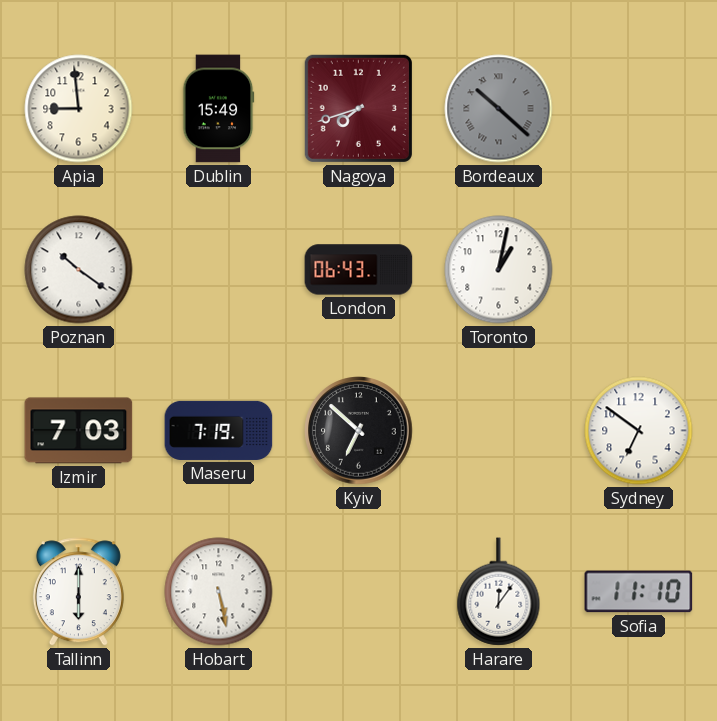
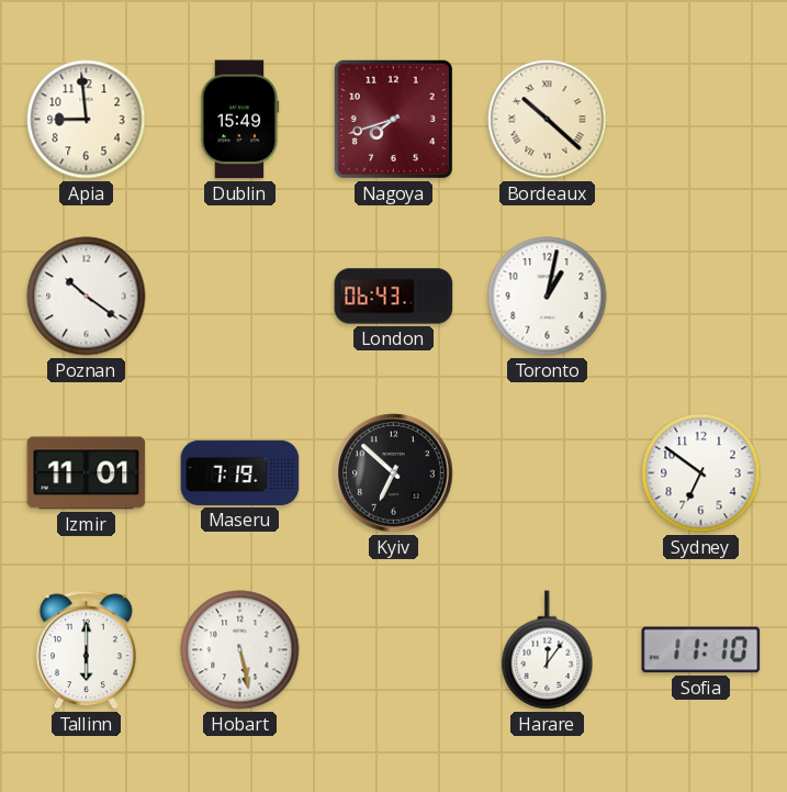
Bordeaux dial: grey -> cream (548, 120)
Izmir: 7:03 -> 11:01 (87, 473)
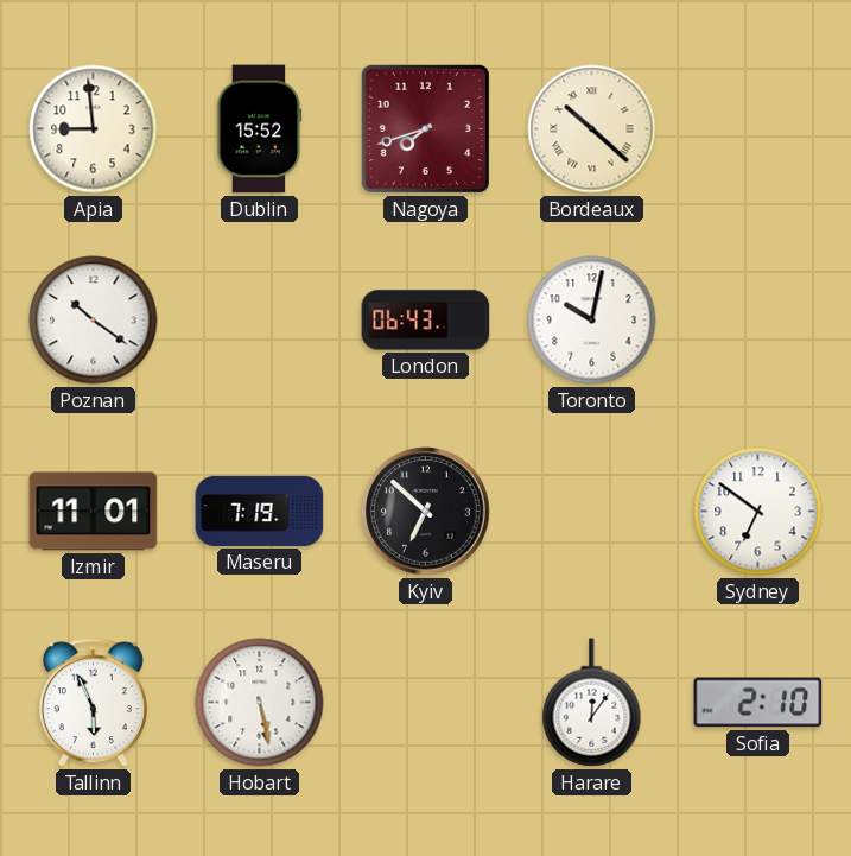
Dublin: 15:49 -> 15:52 (260, 129)
Toronto: 1:02 -> 10:02 (592, 321)
Tallinn: 6:00 -> 5:56 (93, 703)
Sofia: 11:10 -> 2:10 (758, 703)
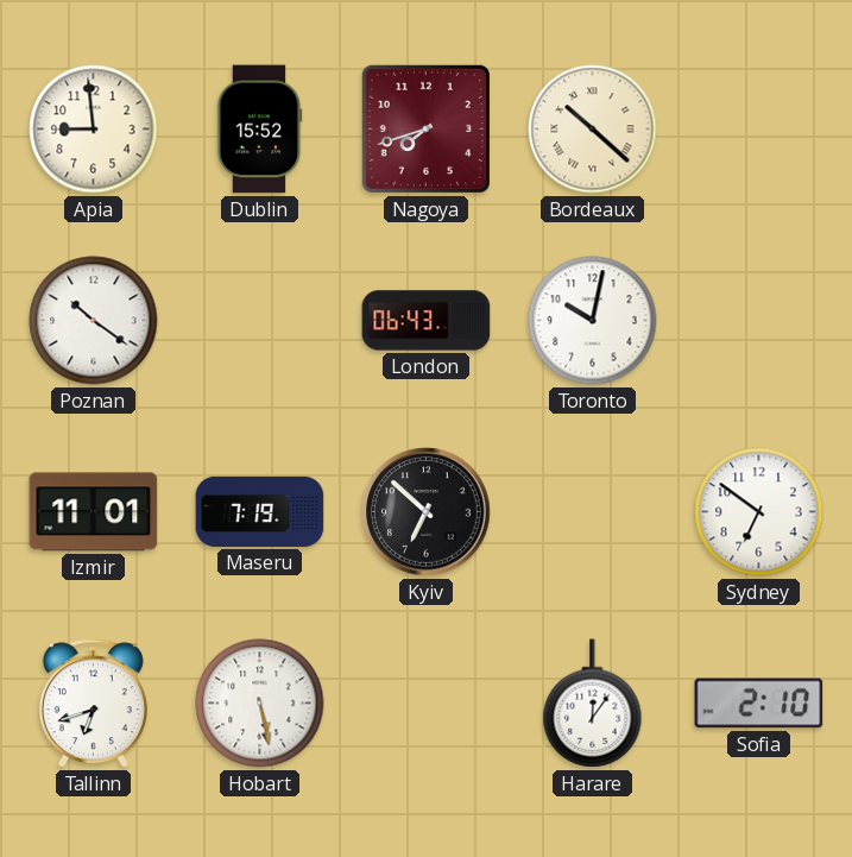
Tallinn: 5:56 -> 6:42 (93, 704)
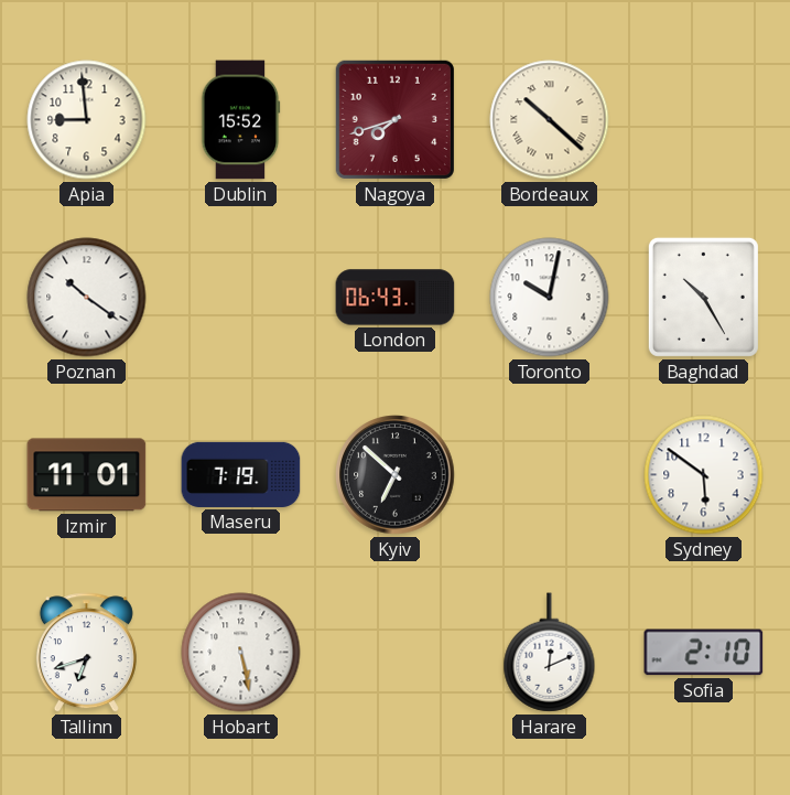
Baghdad: none -> 10:25 (703, 297)
Sydney: 6:51 -> 5:51 (704, 475)
Harare: 12:06 -> 12:11 (550, 653)
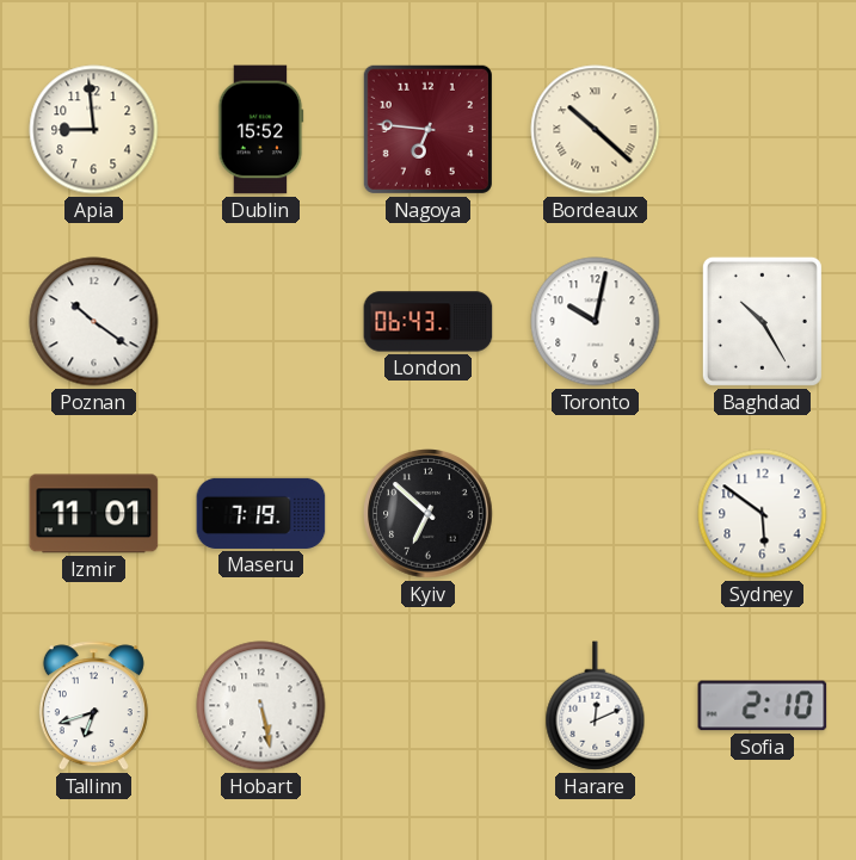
Nagoya: 7:42 -> 6:46 (427, 129)
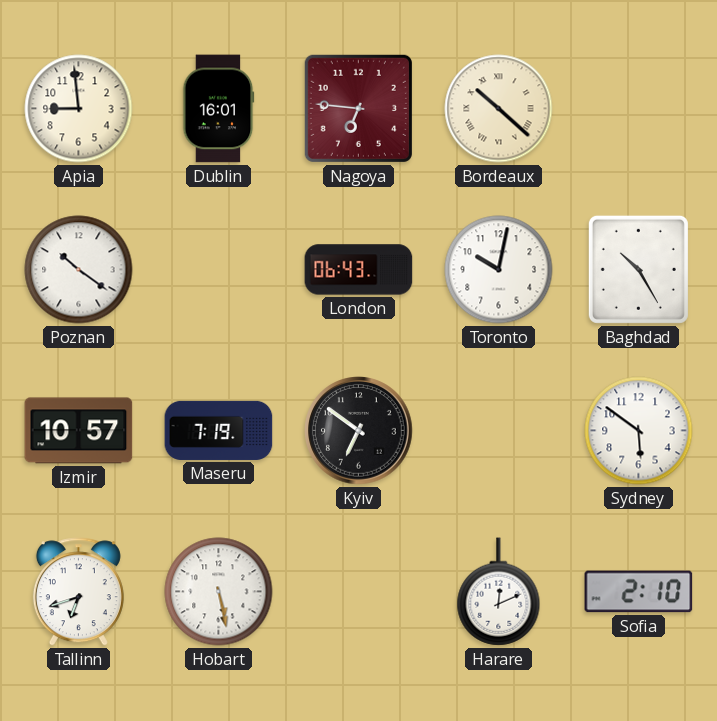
Dublin: 15:52 -> 16:01 (219, 109)
Izmir: 11:01 -> 10:57 (79, 431)
Kyiv: 6:52 -> 6:51 (359, 431)
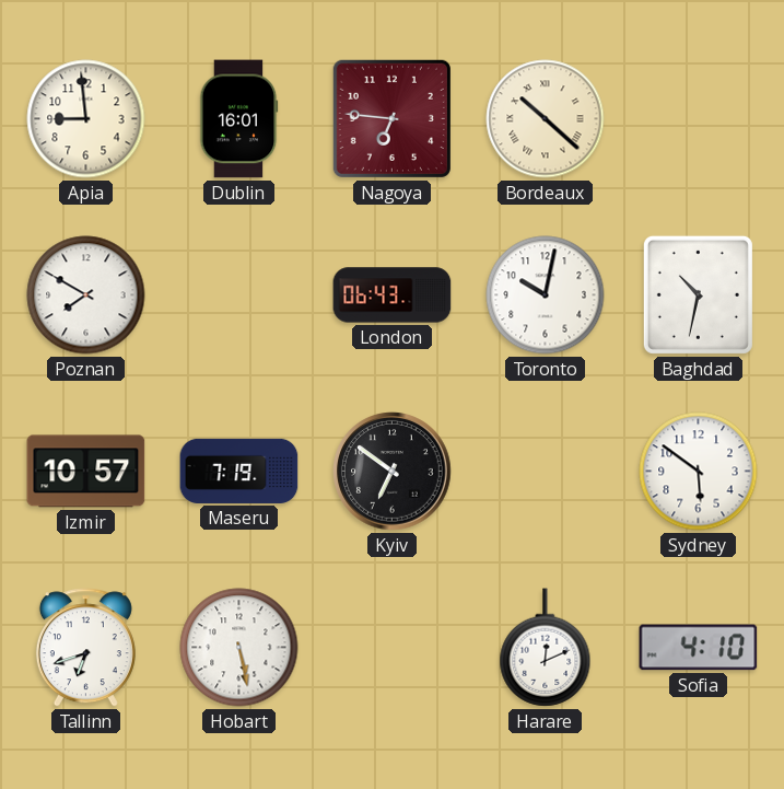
Poznan: 10:21 -> 7:50 (86, 295)
Baghdad: 10:25 -> 10:32 (698, 294)
Sofia: 2:10 -> 4:10 (699, 648)
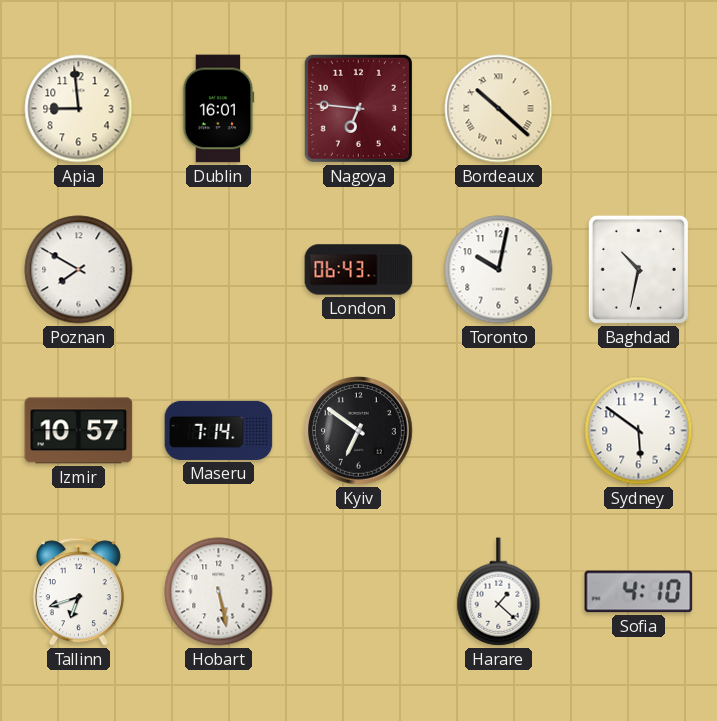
Maseru: 7:19 -> 7:14 (219, 430)
Harare: 12:11 -> 1:22 (499, 592)
